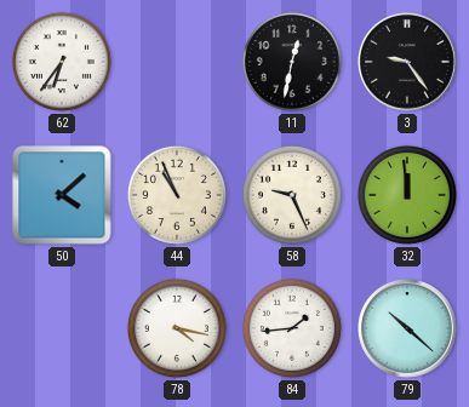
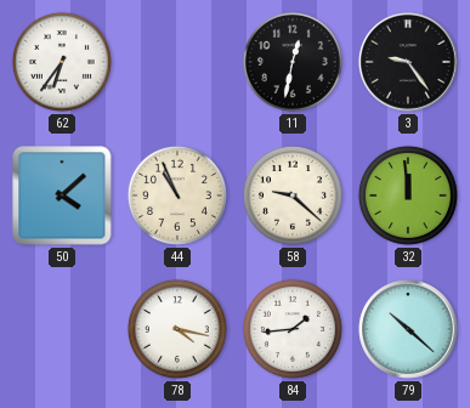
58: 9:26 -> 9:22 (293, 195)
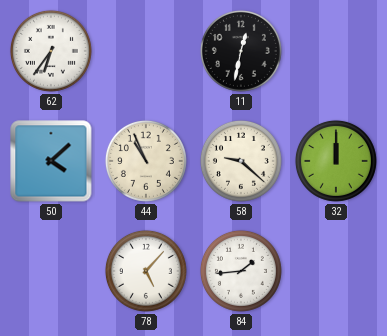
3: 9:24 -> none (408, 62)
32: 11:59 -> 12:00 (336, 161)
78: 4:17 -> 5:07 (146, 271)
79: 10:22 -> none (408, 329)
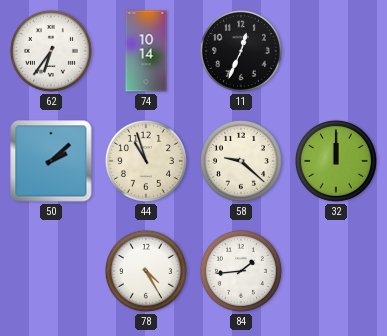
74: none -> 10:14 (146, 51)
11: 12:32 -> 12:34 (241, 51)
50: 4:08 -> 2:08 (51, 161)
44: 10:56 -> 10:57 (146, 161)
78: 5:07 -> 4:25 (146, 271)
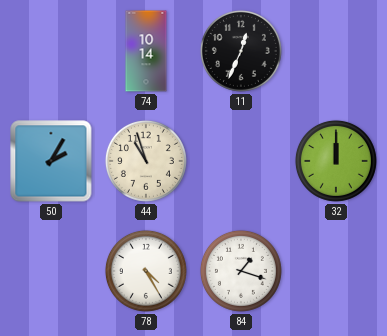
62: 6:36 -> none (51, 51)
50: 2:08 -> 2:05 (51, 161)
58: 9:22 -> none (241, 161)
84: 1:44 -> 1:18 (241, 271)
